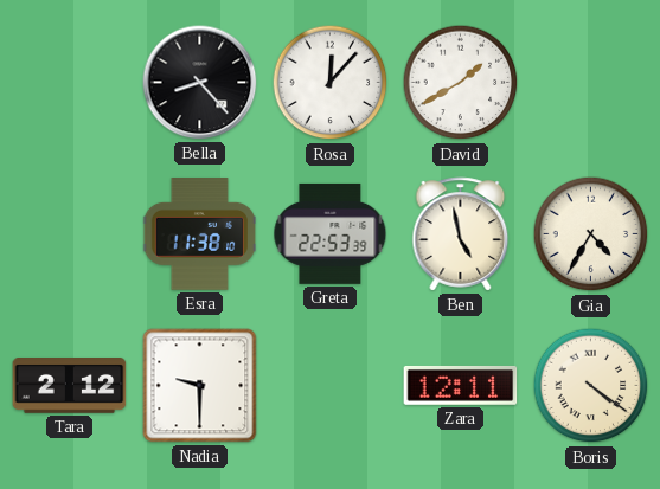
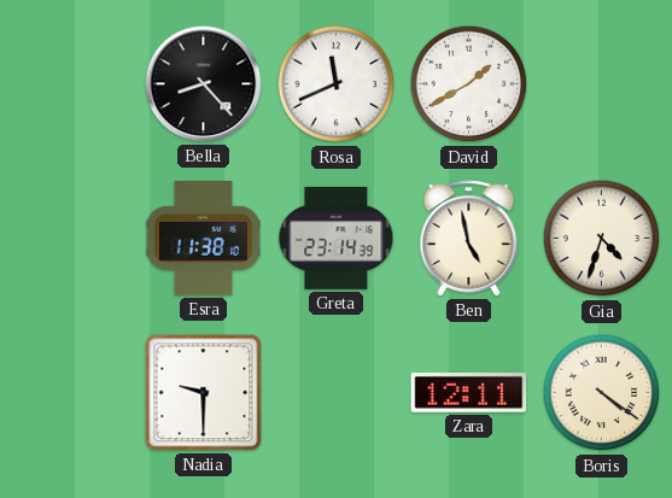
Rosa: 12:07 -> 11:41 (337, 84)
Greta: 22:53 -> 23:14 (337, 238)
Gia: 4:35 -> 4:33 (602, 239)
Tara: 2:12 -> none (70, 386)
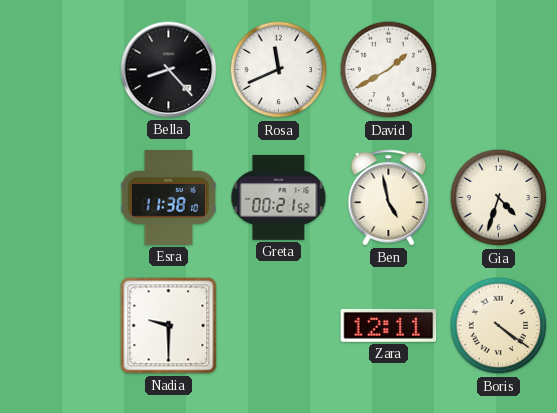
Greta: 23:14 -> 00:21 (279, 197)
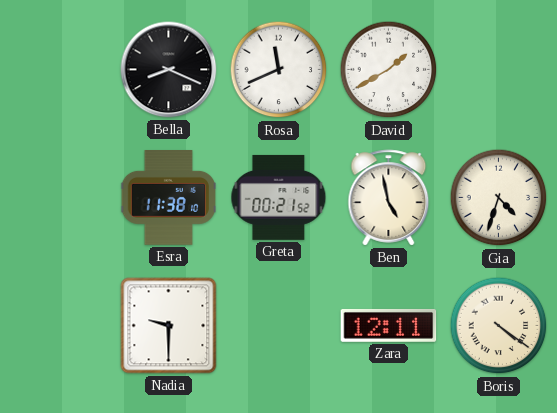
Bella: 8:23 -> 8:19 (169, 70)
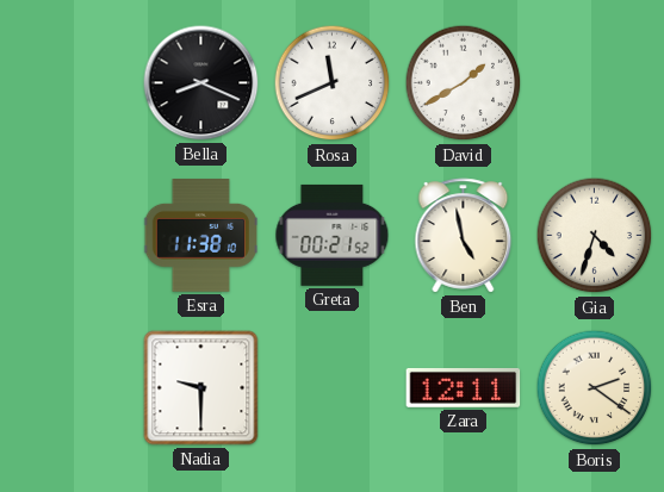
Boris: 4:21 -> 2:21 (595, 388)
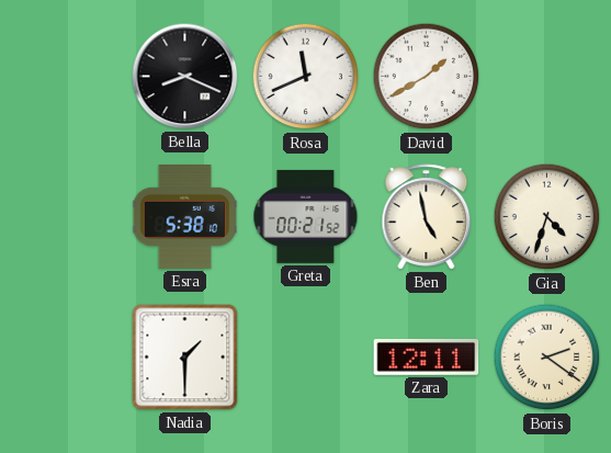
Esra: 11:38 -> 5:38 (184, 217)
Nadia: 9:30 -> 1:30 (185, 358)
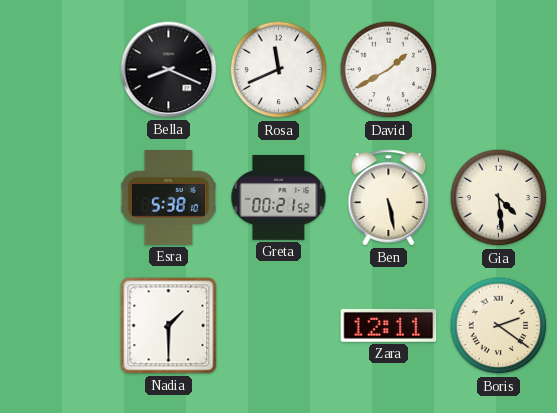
Ben: 4:58 -> 5:28 (389, 198)
Gia: 4:33 -> 4:29 (499, 198)
